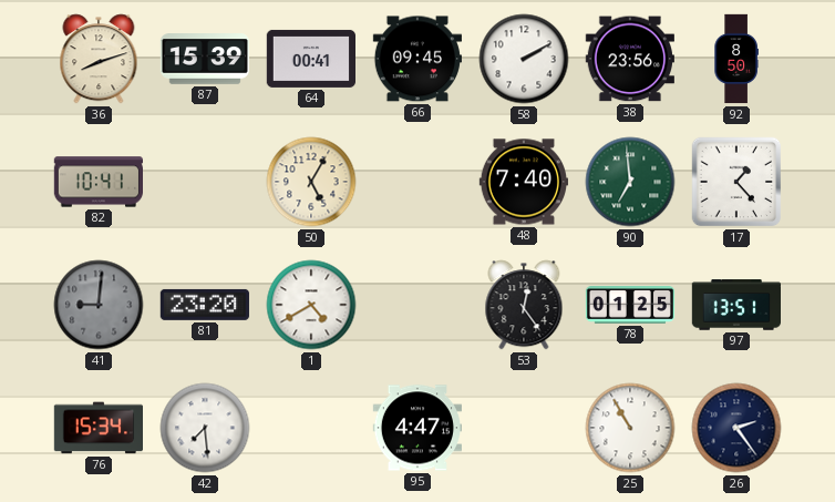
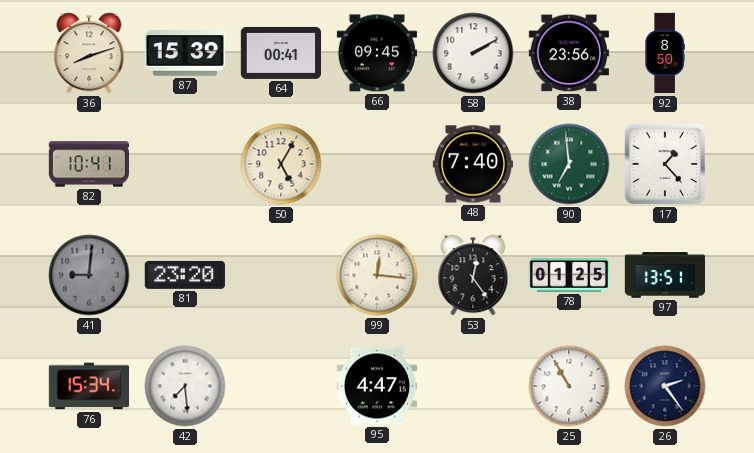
1: 4:40 -> none (311, 305)
99: none -> 12:16 (377, 275)
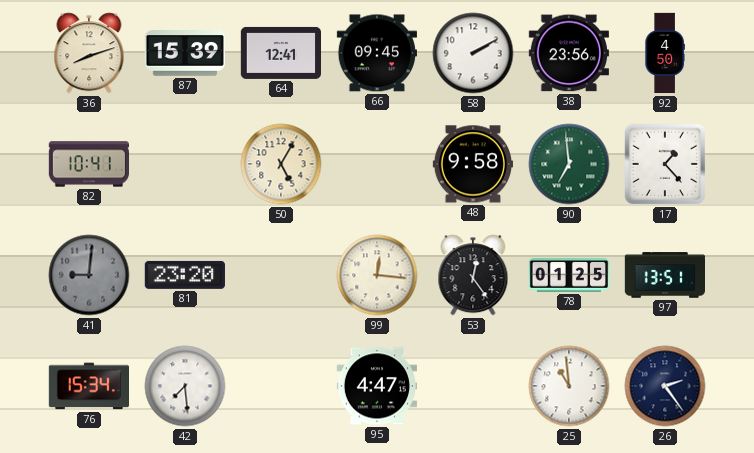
64: 00:41 -> 12:41 (280, 53)
92: 8:50 -> 4:50 (665, 53)
48: 7:40 -> 9:58 (472, 164)
25: 10:55 -> 10:59 (569, 386)
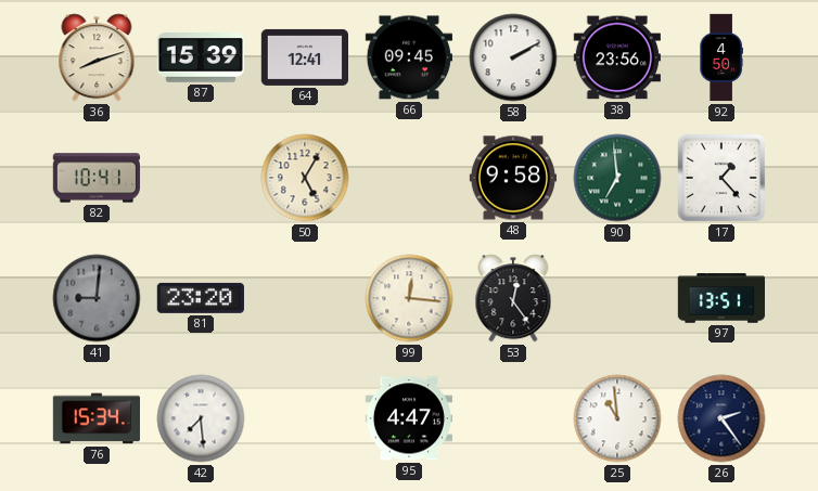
78: 01:25 -> none (569, 275)
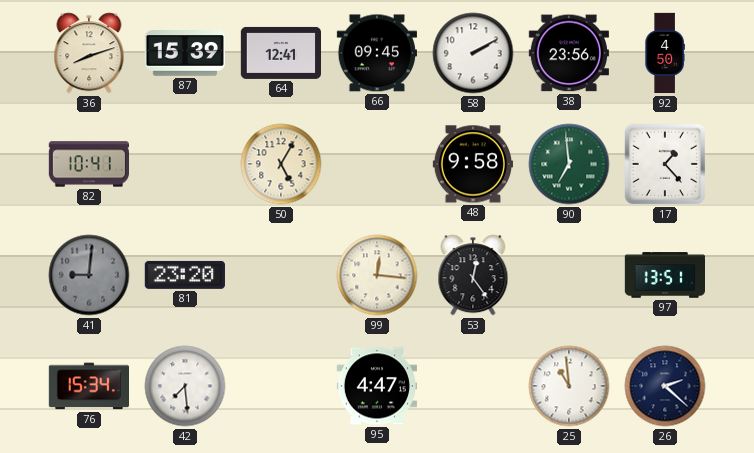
26: 2:24 -> 2:22 (665, 386)
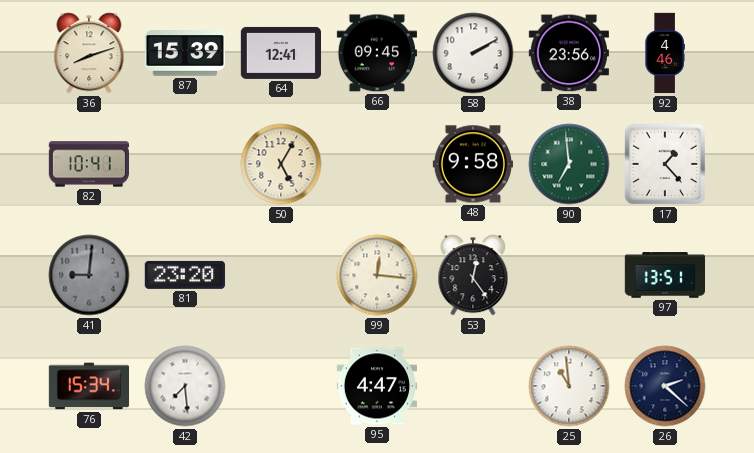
92: 4:50 -> 4:46 (665, 53)
